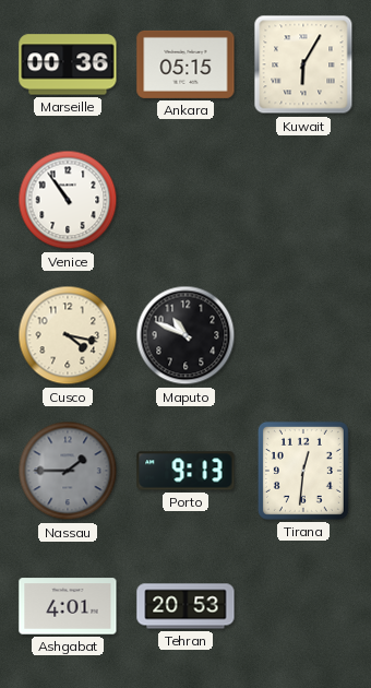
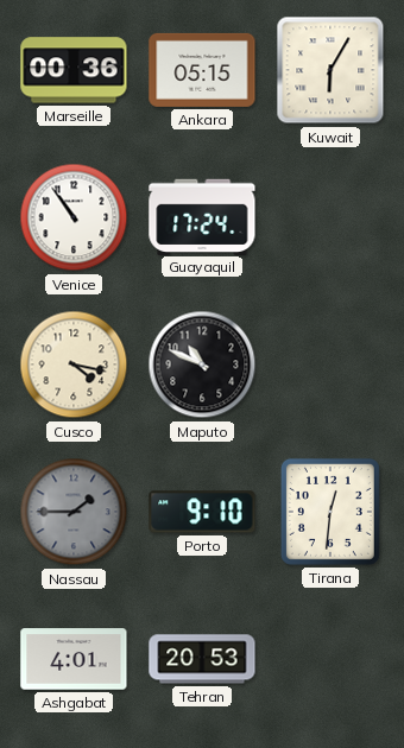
Guayaquil: none -> 17:24 (202, 216)
Porto: 9:13 -> 9:10 (202, 512)
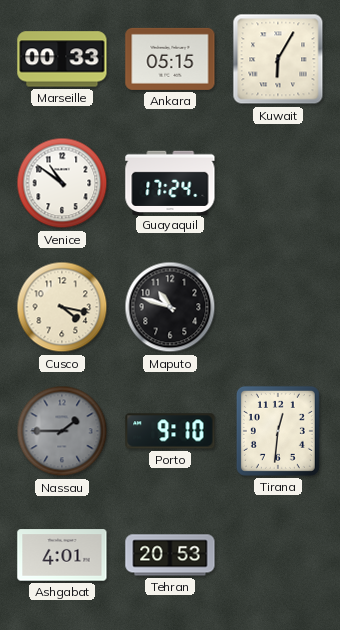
Marseille: 00:36 -> 00:33 (62, 59)
Venice: 10:54 -> 10:51 (62, 183)
Maputo: 10:49 -> 10:48 (170, 307)
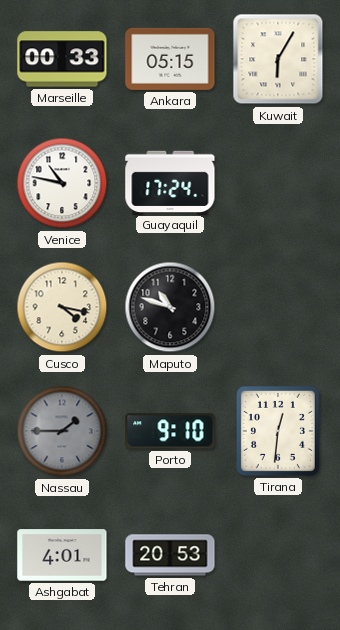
Venice: 10:51 -> 10:47 (62, 183)
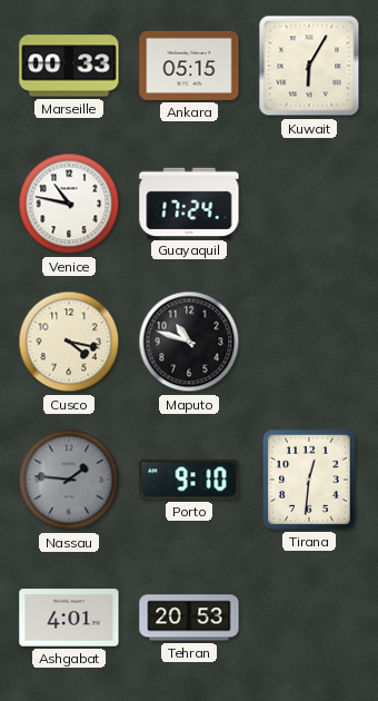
Nassau: 1:45 -> 1:46 (69, 480)
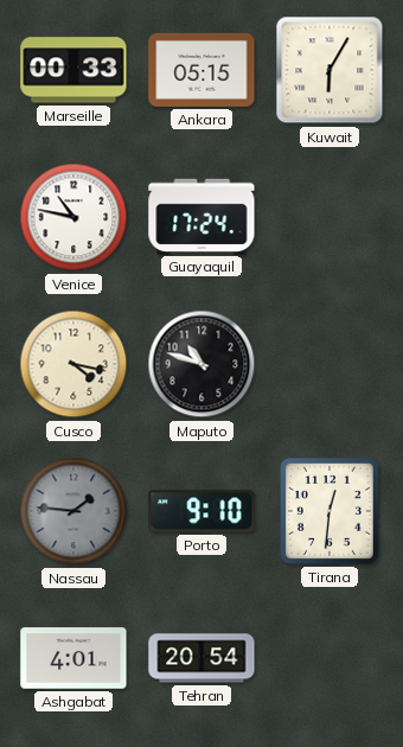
Tehran: 20:53 -> 20:54 (201, 658)
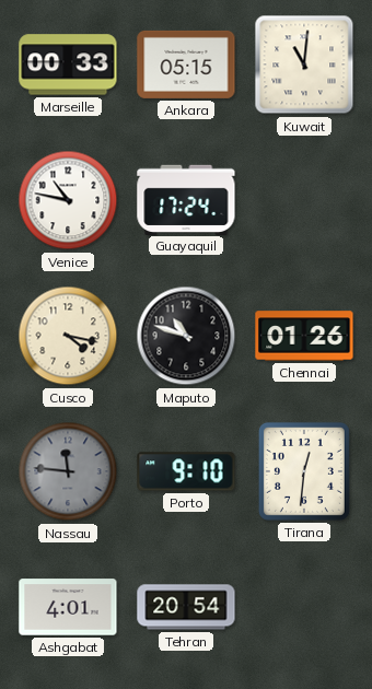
Kuwait: 6:05 -> 11:01 (304, 65)
Chennai: none -> 01:26 (304, 336)
Nassau: 1:46 -> 11:46 (68, 471)
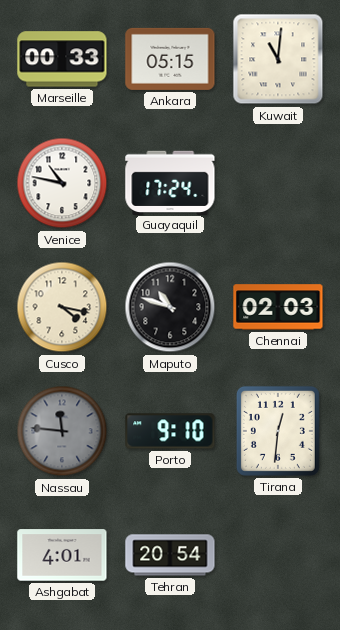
Chennai: 01:26 -> 02:03 (278, 307)
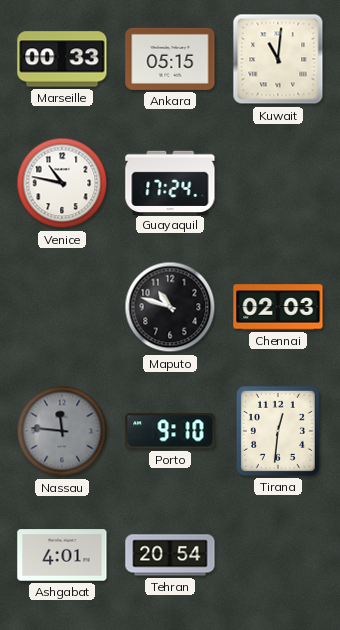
Cusco: 4:17 -> none (62, 307)
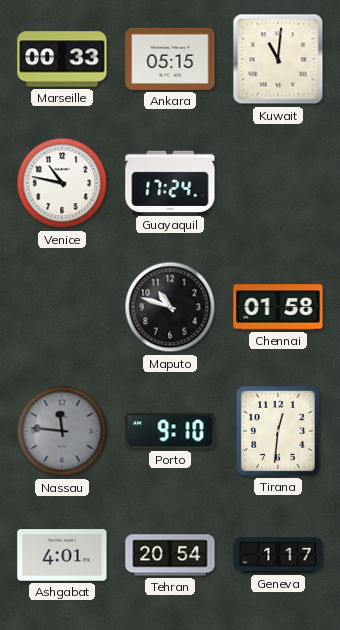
Chennai: 02:03 -> 01:58 (278, 307)
Geneva: none -> 1:17 (278, 555)
